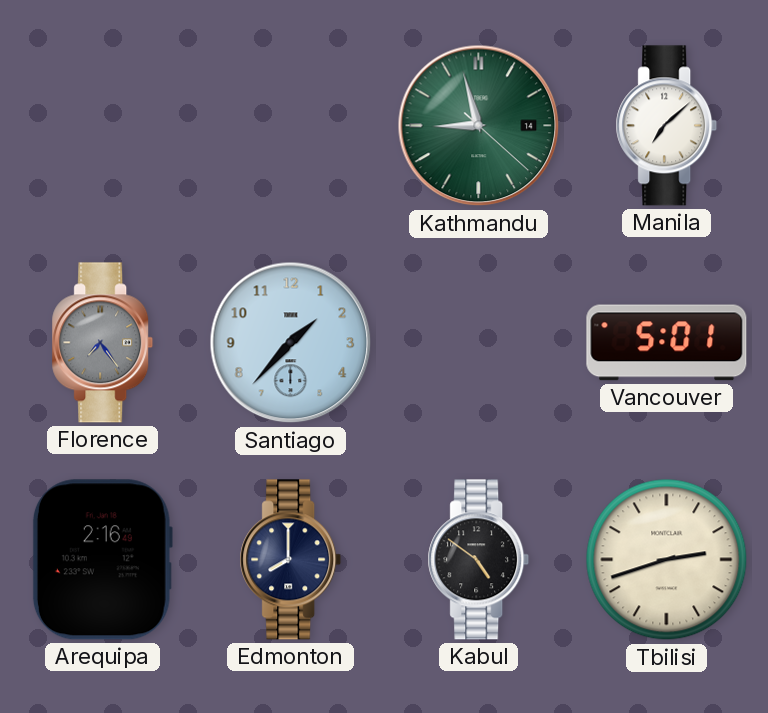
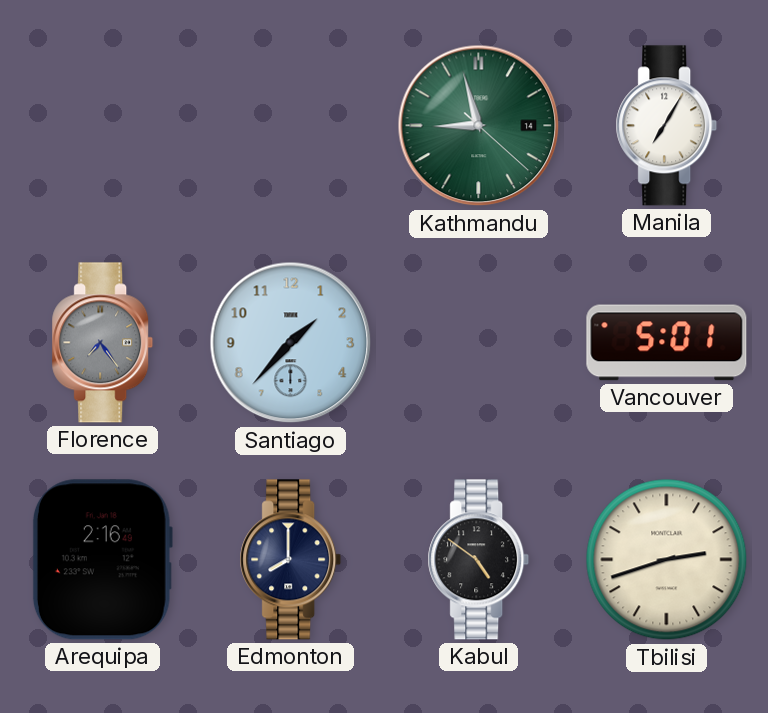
Manila: 7:08 -> 7:05 (667, 126)
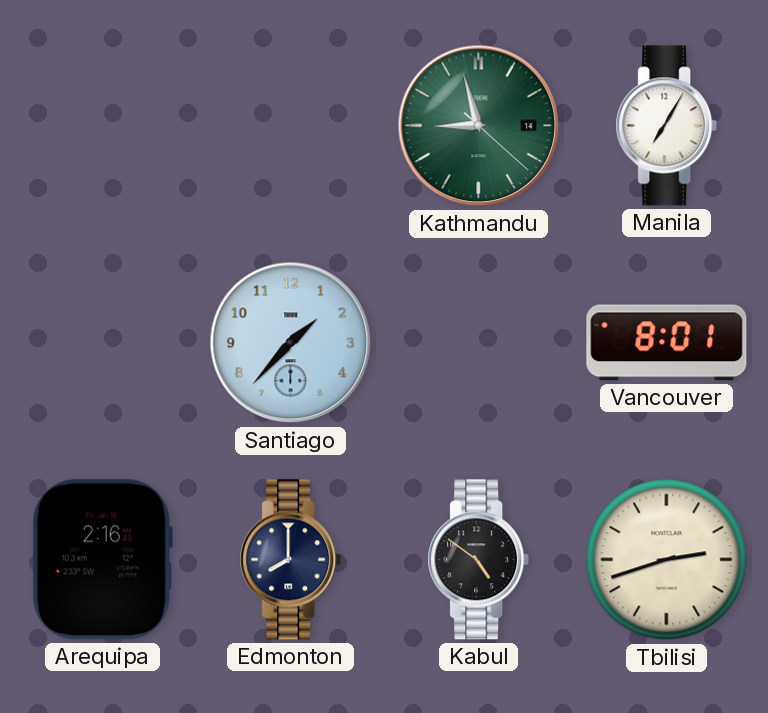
Florence: 7:24 -> none (103, 343)
Vancouver: 5:01 -> 8:01 (667, 343)
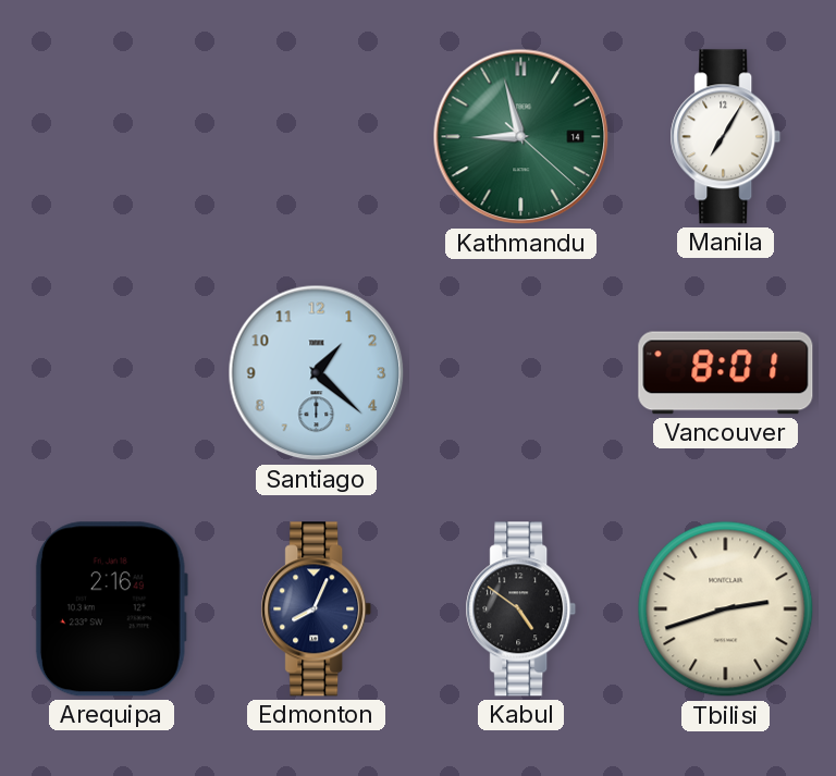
Santiago: 1:37 -> 1:22 (317, 373)
Edmonton: 8:00 -> 8:04 (317, 609)
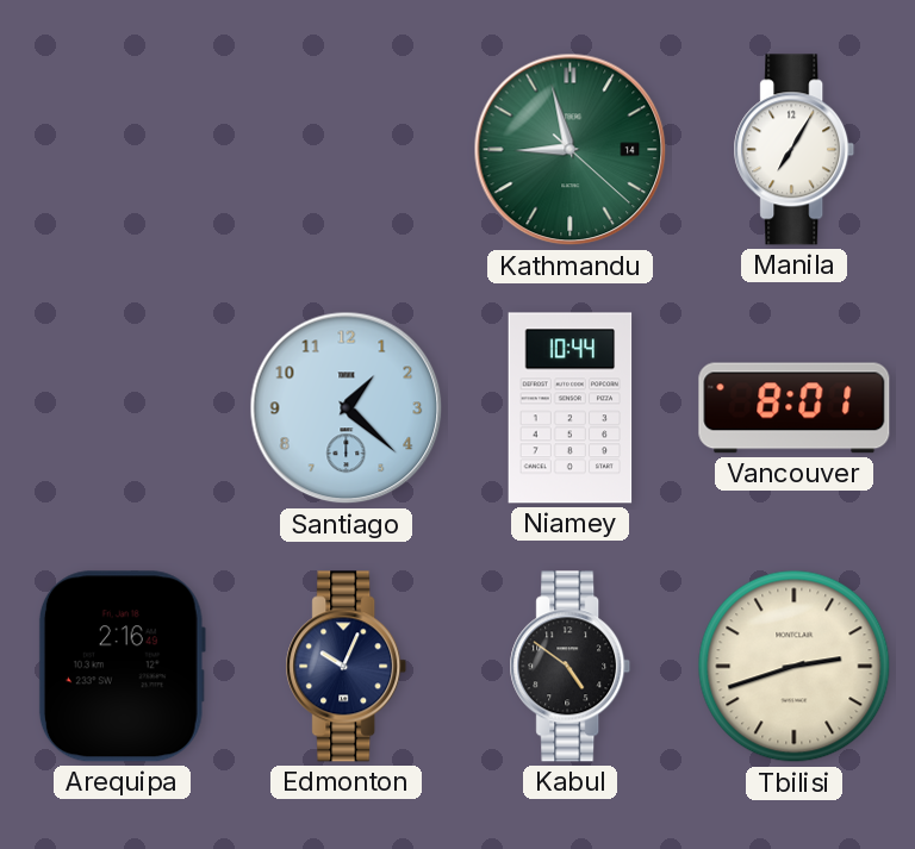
Niamey: none -> 10:44 (571, 408)
Edmonton: 8:04 -> 10:04 (347, 667)
